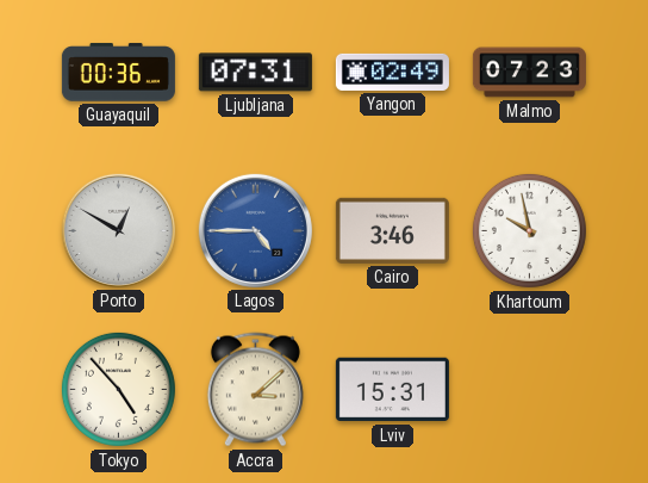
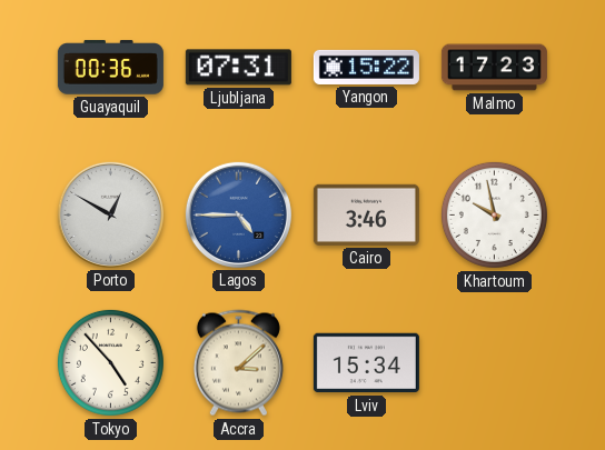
Yangon: 02:49 -> 15:22 (366, 67)
Malmo: 07:23 -> 17:23 (494, 68)
Lviv: 15:31 -> 15:34 (366, 363)
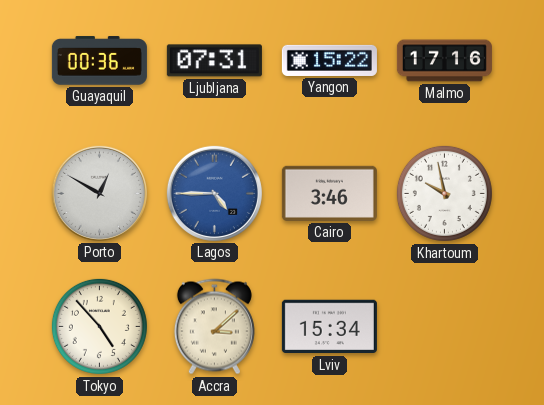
Malmo: 17:23 -> 17:16 (444, 61)
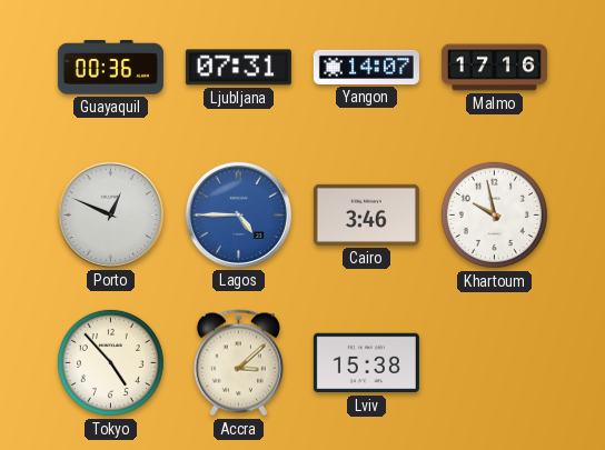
Yangon: 15:22 -> 14:07 (366, 67)
Porto: 12:50 -> 12:49 (110, 214)
Lviv: 15:34 -> 15:38 (366, 363)
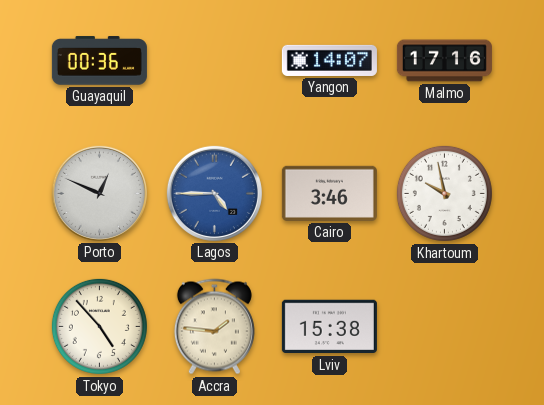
Ljubljana: 07:31 -> none (238, 68)
Accra: 3:08 -> 1:46 (214, 327)
